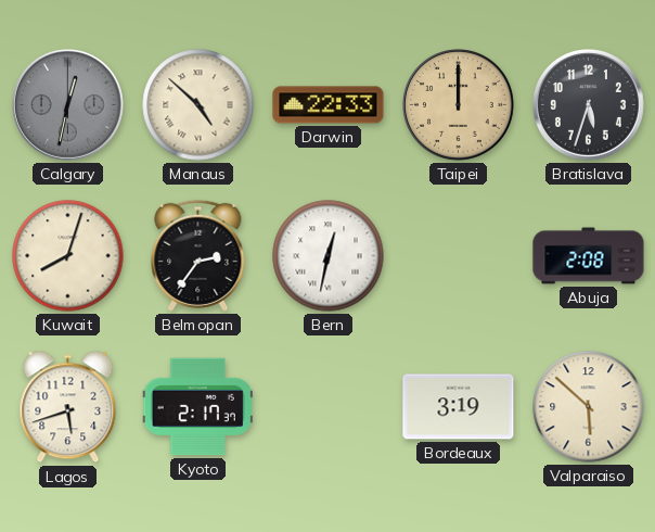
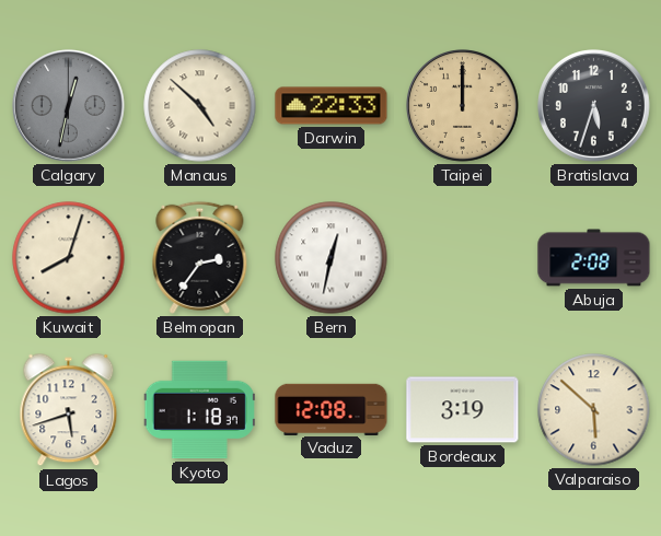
Kyoto: 2:17 -> 1:18 (199, 410)
Vaduz: none -> 12:08 (332, 409)
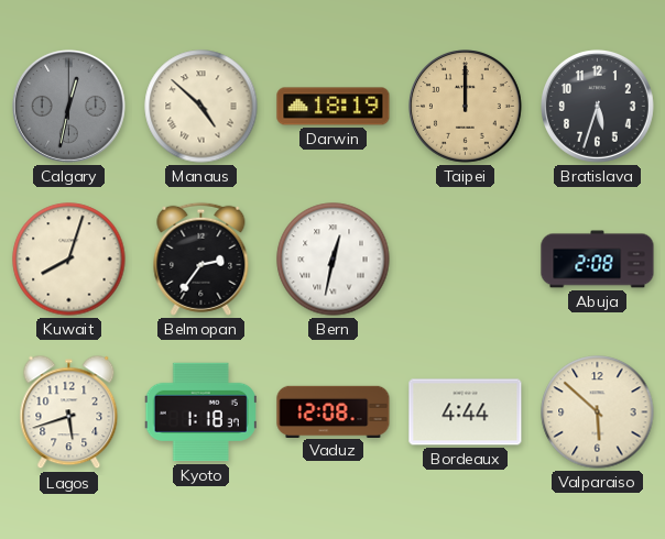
Darwin: 22:33 -> 18:19 (334, 107)
Bordeaux: 3:19 -> 4:44 (466, 413)
